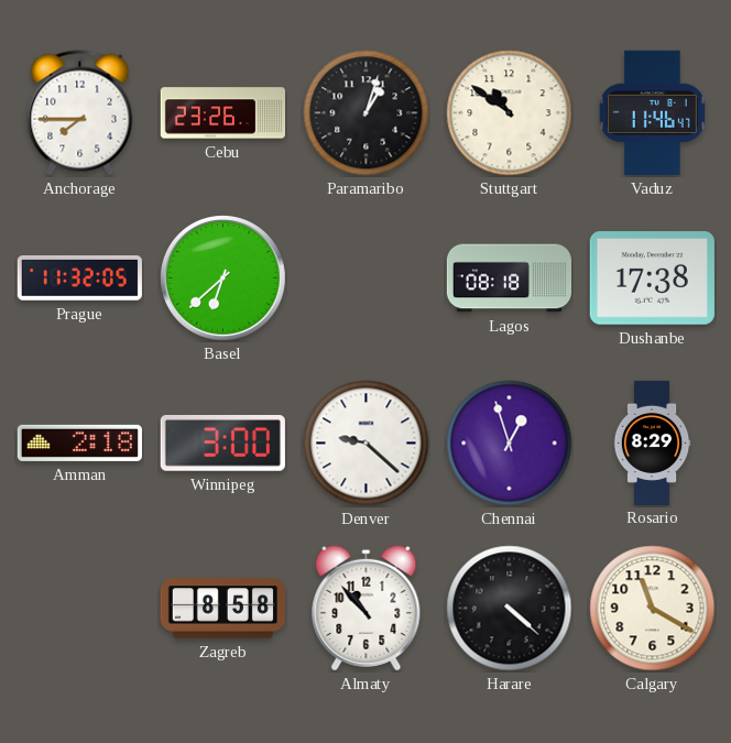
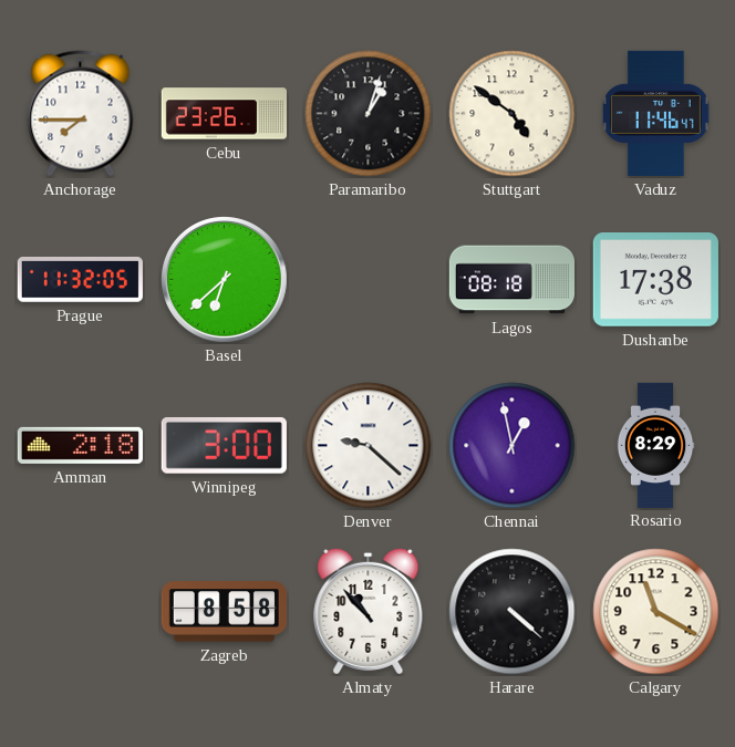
Stuttgart: 10:51 -> 4:51 (513, 114)
Chennai: 12:57 -> 12:58 (513, 446)
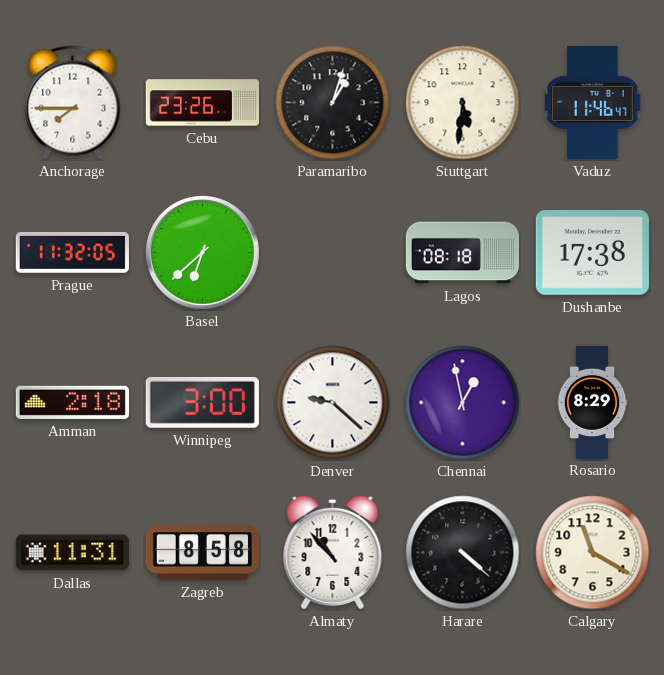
Stuttgart: 4:51 -> 5:31 (463, 103)
Dallas: none -> 11:31 (72, 553)
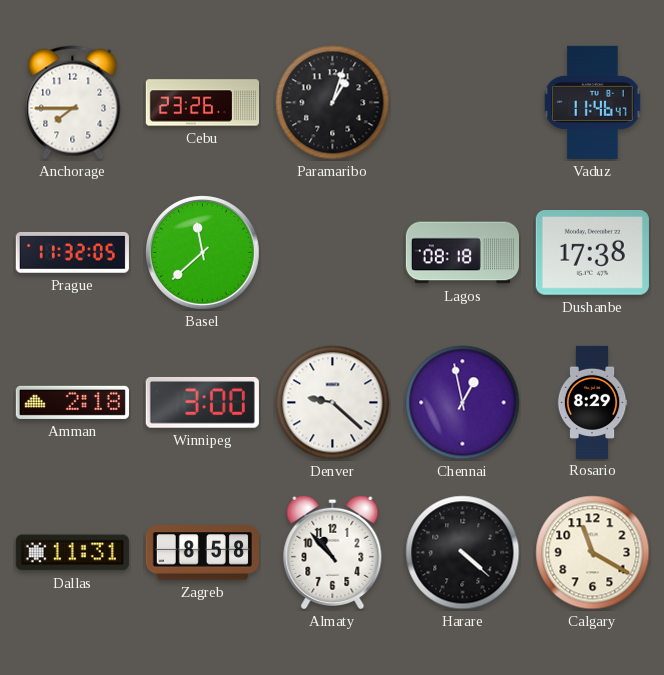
Stuttgart: 5:31 -> none (463, 103)
Basel: 6:38 -> 11:38 (203, 253)
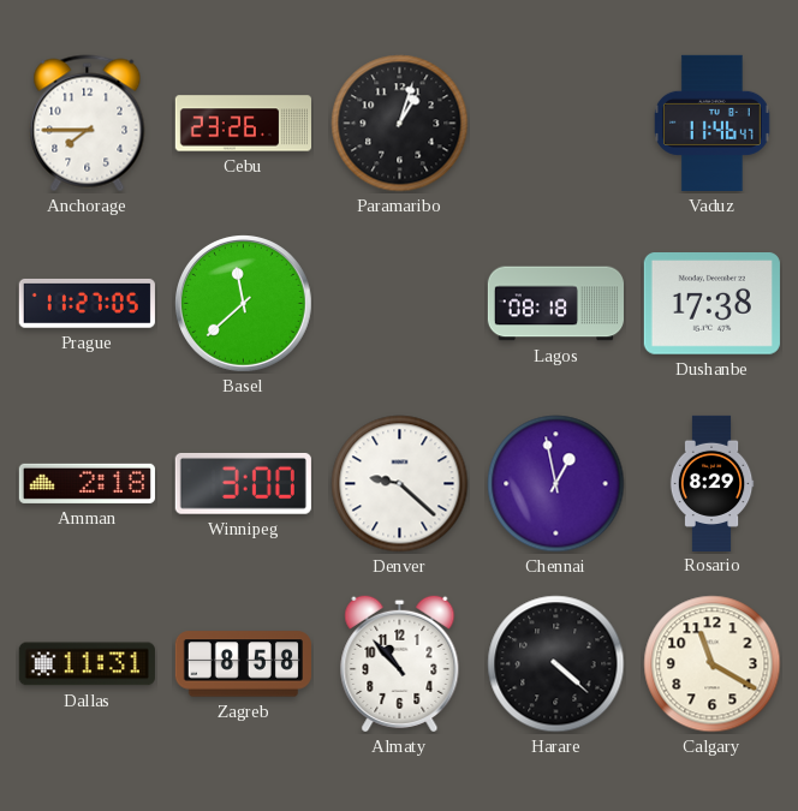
Prague: 11:32 -> 11:27 (87, 303)
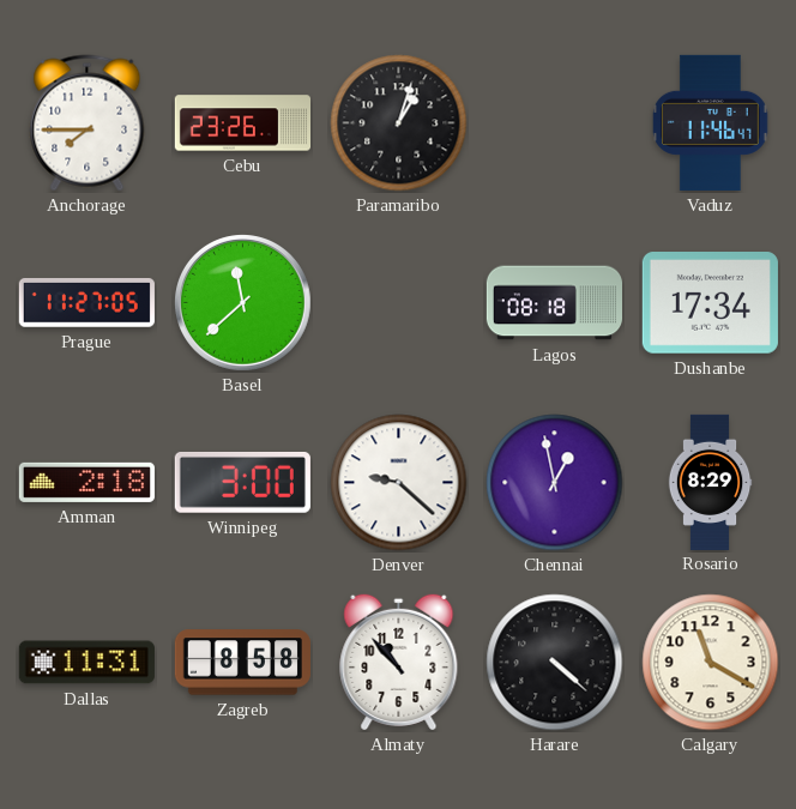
Dushanbe: 17:38 -> 17:34 (710, 303)
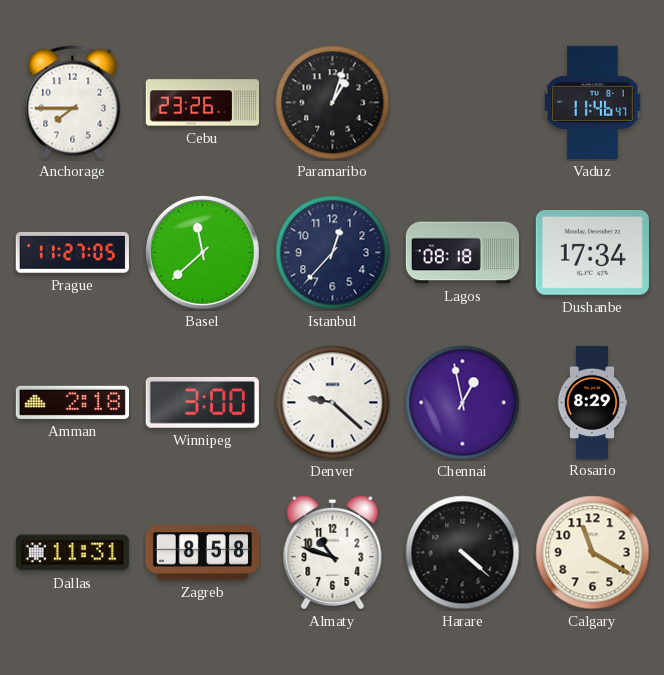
Istanbul: none -> 12:37 (333, 253)
Almaty: 10:53 -> 10:48 (333, 552)
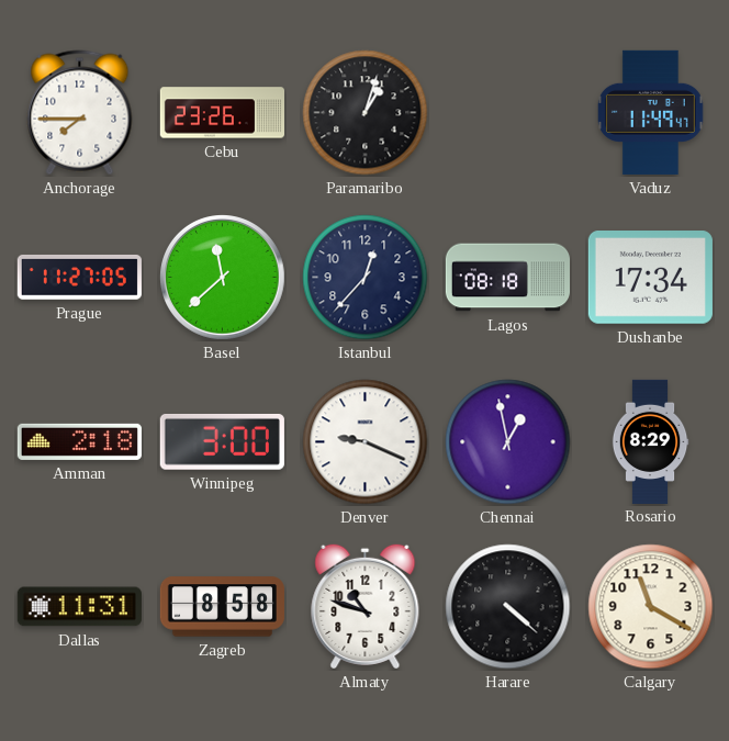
Vaduz: 11:46 -> 11:49 (650, 112)
Denver: 9:22 -> 9:19 (366, 442)
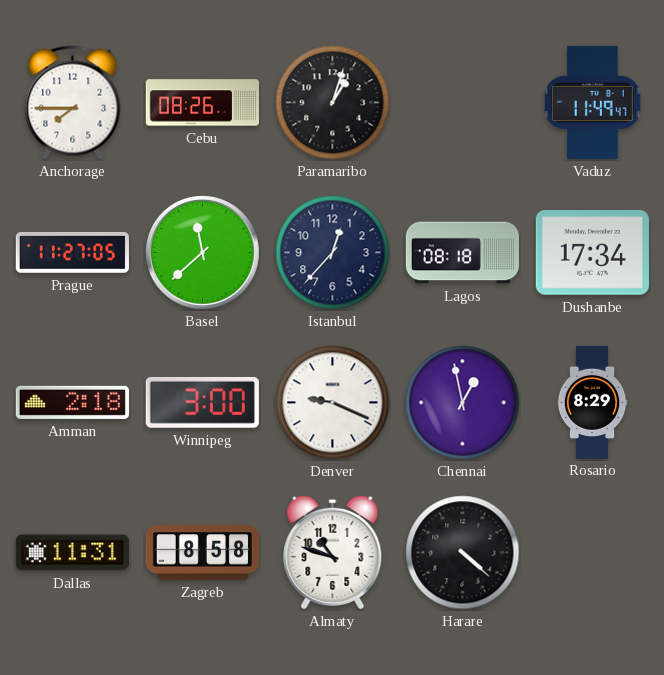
Cebu: 23:26 -> 08:26 (202, 103)
Calgary: 11:20 -> none (651, 607)
